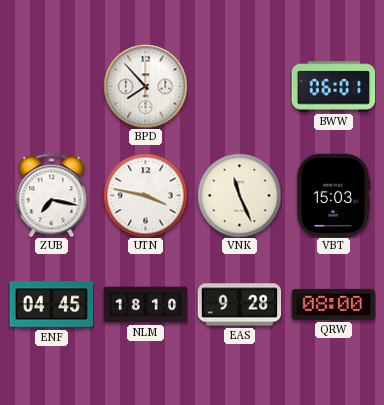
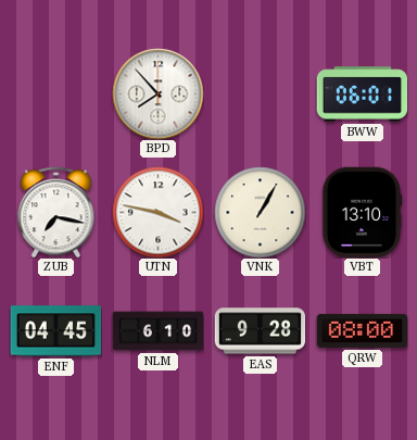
VNK: 11:26 -> 1:05 (260, 212)
VBT: 15:03 -> 13:10 (362, 212)
NLM: 18:10 -> 6:10 (157, 331)
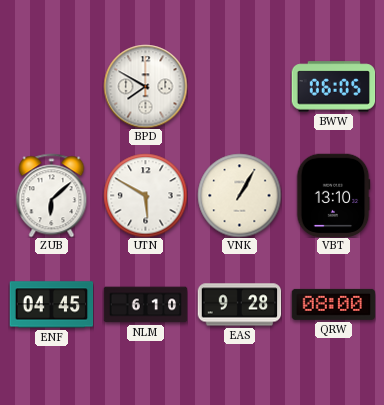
BPD: 7:53 -> 7:50 (145, 86)
BWW: 06:01 -> 06:05 (333, 87)
ZUB: 7:17 -> 6:08 (52, 195)
UTN: 3:47 -> 5:50 (145, 195)
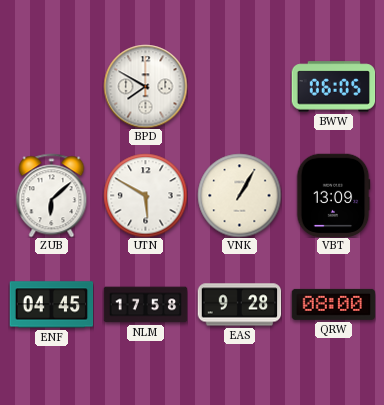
VBT: 13:10 -> 13:09 (333, 195)
NLM: 6:10 -> 17:58 (145, 305)
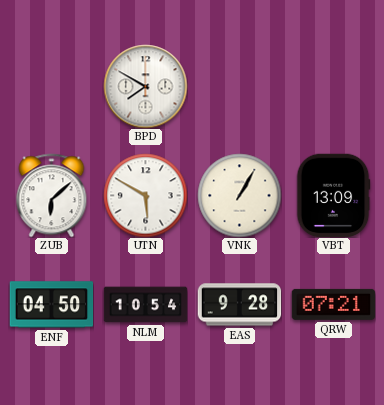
BWW: 06:05 -> none (333, 87)
ENF: 04:45 -> 04:50 (51, 305)
NLM: 17:58 -> 10:54 (145, 305)
QRW: 08:00 -> 07:21 (333, 304)
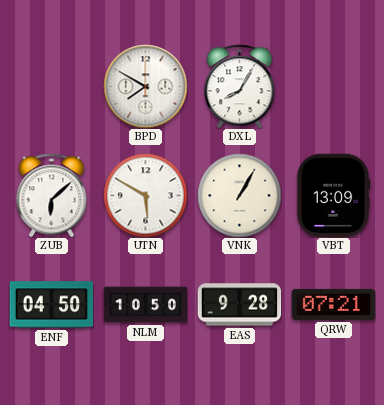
DXL: none -> 8:05 (240, 86)
NLM: 10:54 -> 10:50 (145, 305)
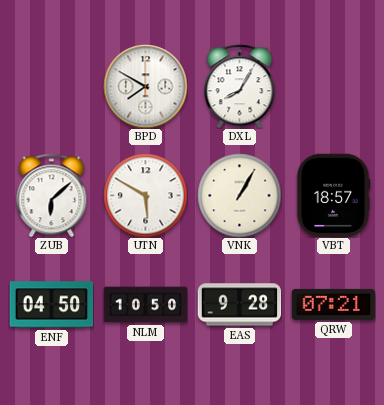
VBT: 13:09 -> 18:57 (333, 195)
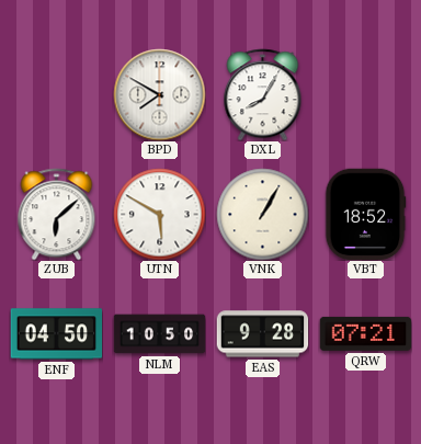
VBT: 18:57 -> 18:52 (365, 214)
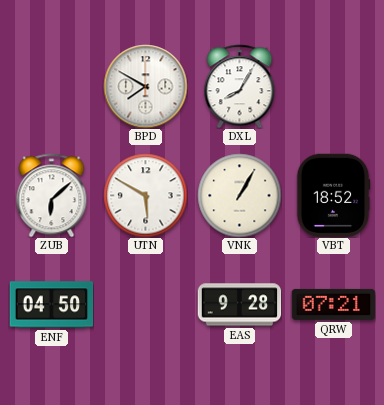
NLM: 10:50 -> none (159, 334)
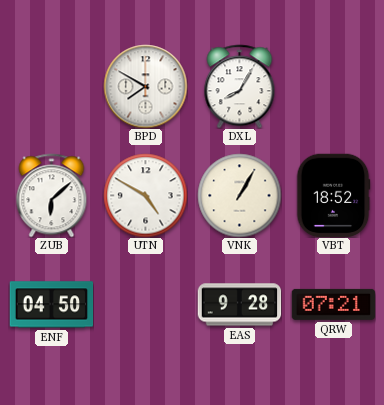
UTN: 5:50 -> 4:50 (145, 195)
